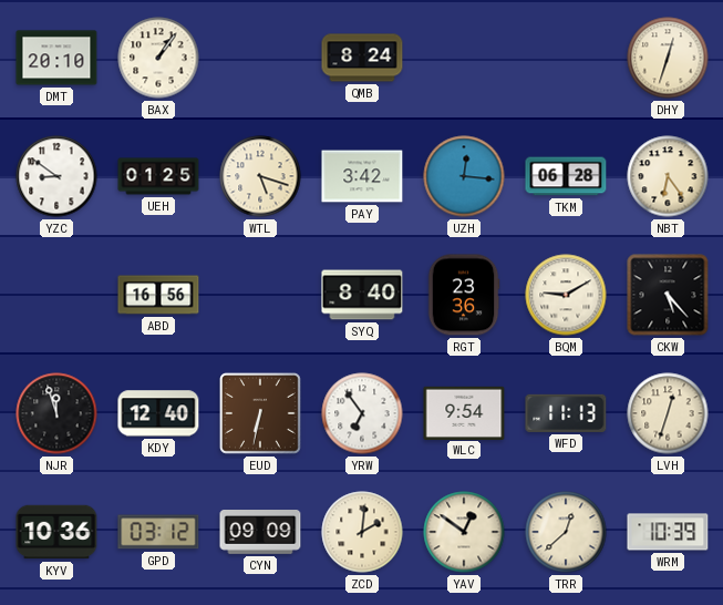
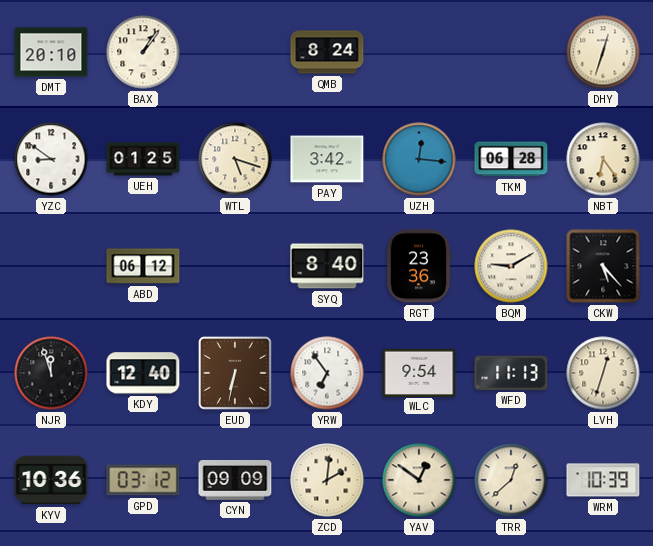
ABD: 16:56 -> 06:12 (143, 266)
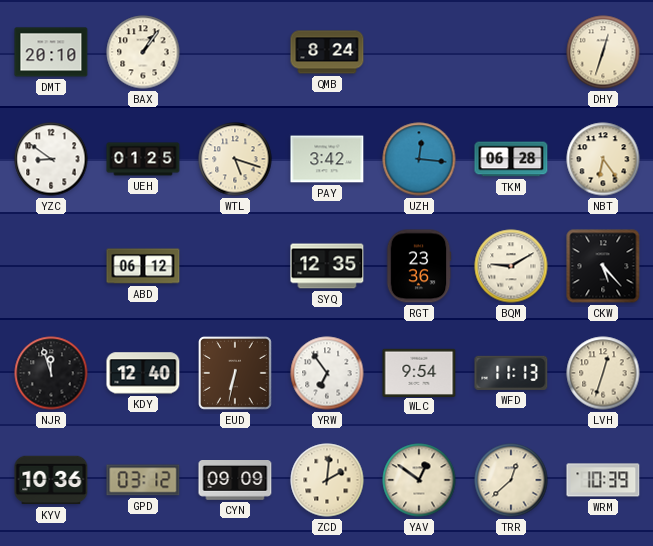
SYQ: 8:40 -> 12:35 (327, 266)
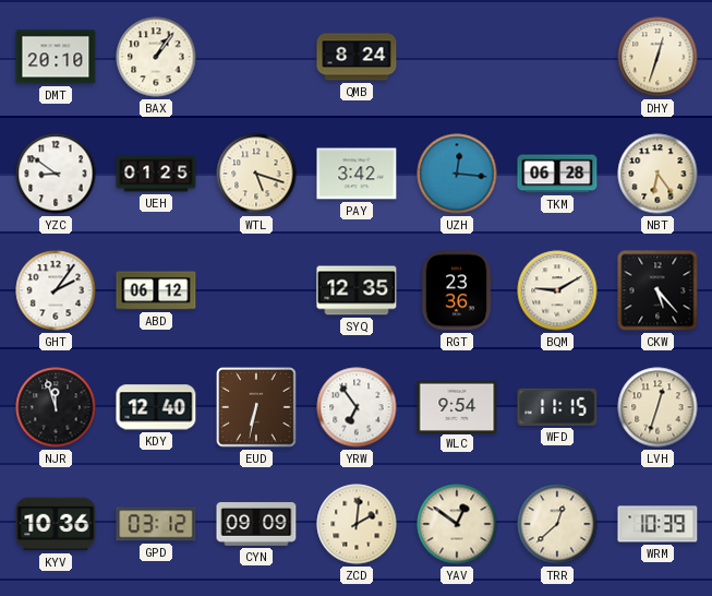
GHT: none -> 2:06 (56, 290)
WFD: 11:13 -> 11:15 (557, 407)
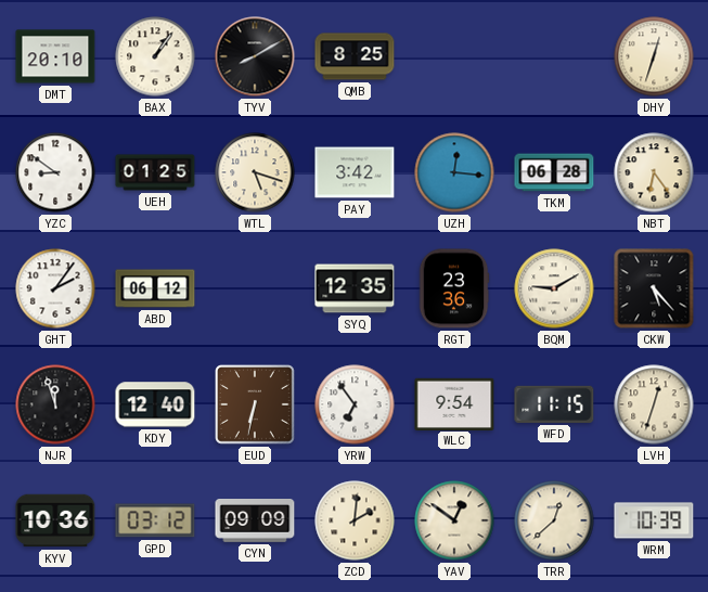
TYV: none -> 8:10 (255, 56)
QMB: 8:24 -> 8:25 (355, 56)
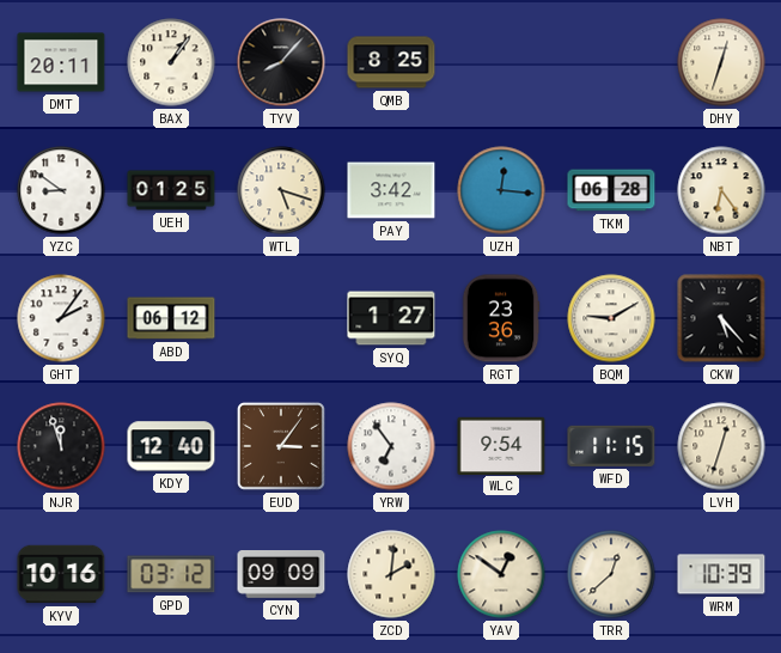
DMT: 20:10 -> 20:11 (61, 62)
TYV: 8:10 -> 8:07 (281, 62)
SYQ: 12:35 -> 1:27 (391, 318)
EUD: 6:32 -> 3:06 (282, 447)
KYV: 10:36 -> 10:16 (61, 574)
